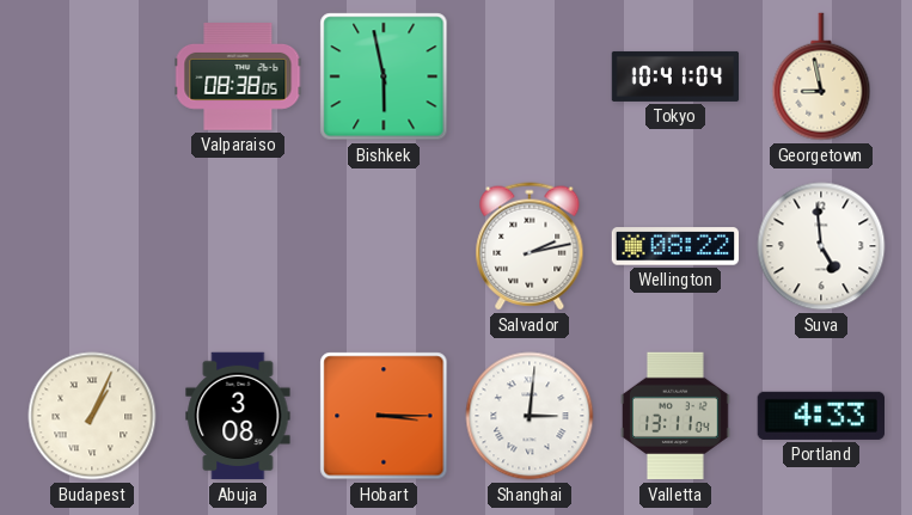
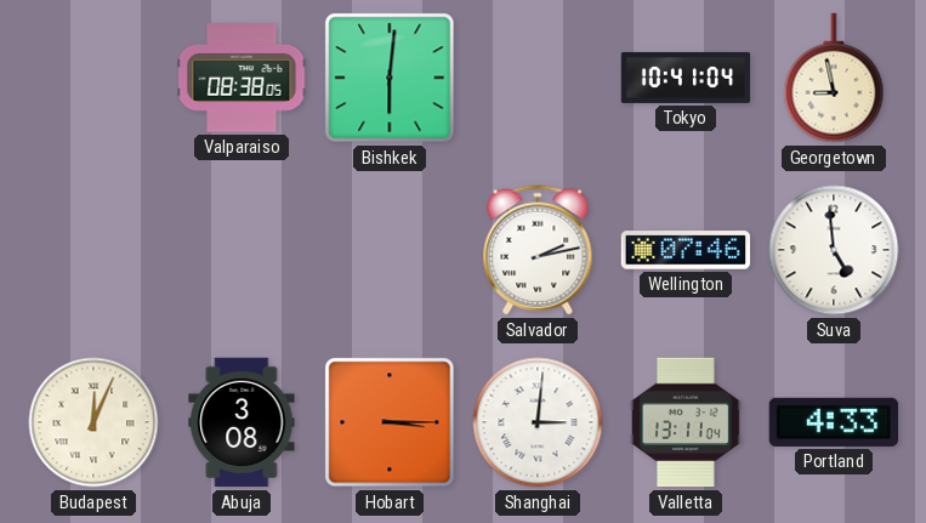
Bishkek: 5:58 -> 6:01 (390, 78)
Wellington: 08:22 -> 07:46 (686, 250)
Budapest: 1:04 -> 12:04 (93, 422)
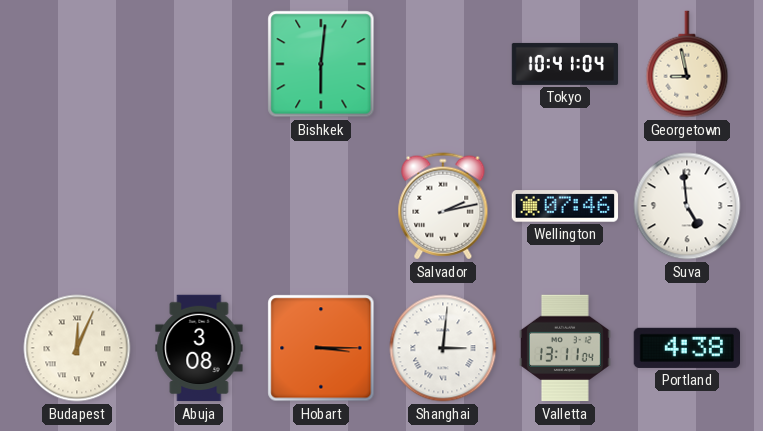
Valparaiso: 08:38 -> none (242, 79)
Portland: 4:33 -> 4:38 (686, 348)
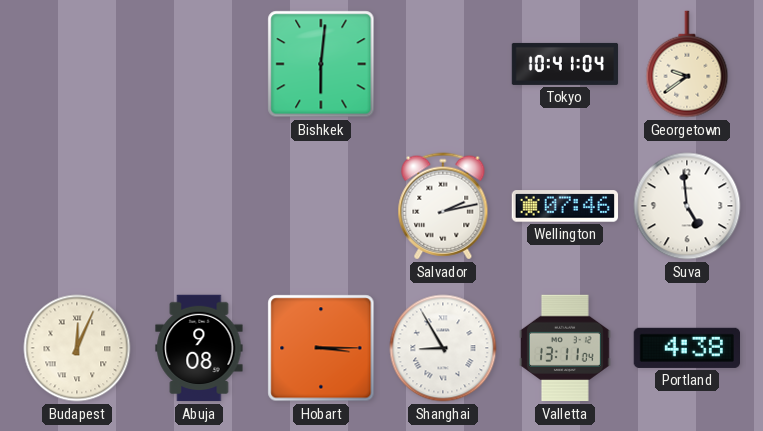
Georgetown: 8:58 -> 9:39 (687, 64)
Abuja: 3:08 -> 9:08 (199, 348)
Shanghai: 3:01 -> 8:55 (443, 348)
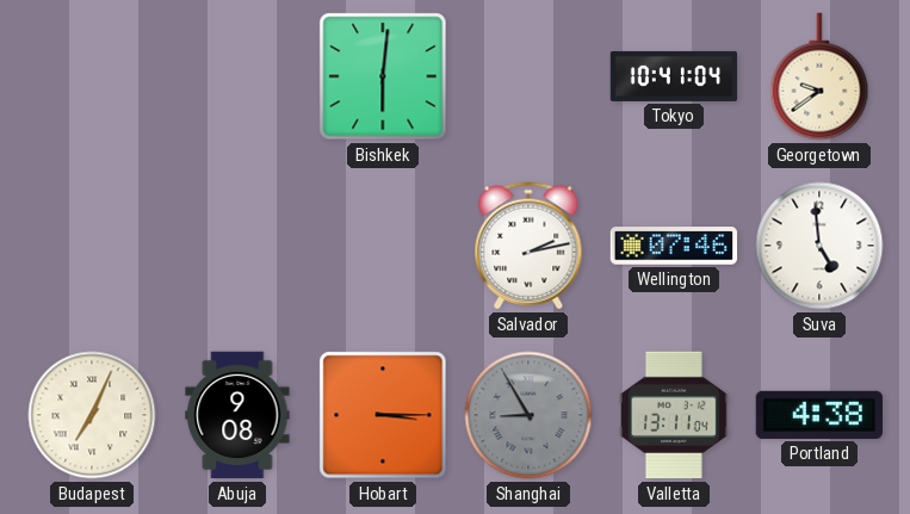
Budapest: 12:04 -> 7:04 (92, 415)
Shanghai dial: white -> grey (528, 415)
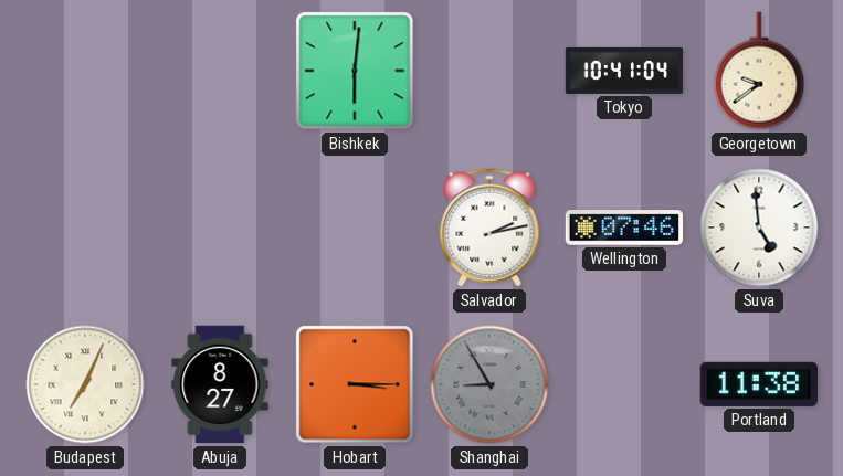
Abuja: 9:08 -> 8:27 (220, 384)
Valletta: 13:11 -> none (675, 415)
Portland: 4:38 -> 11:38 (758, 384)
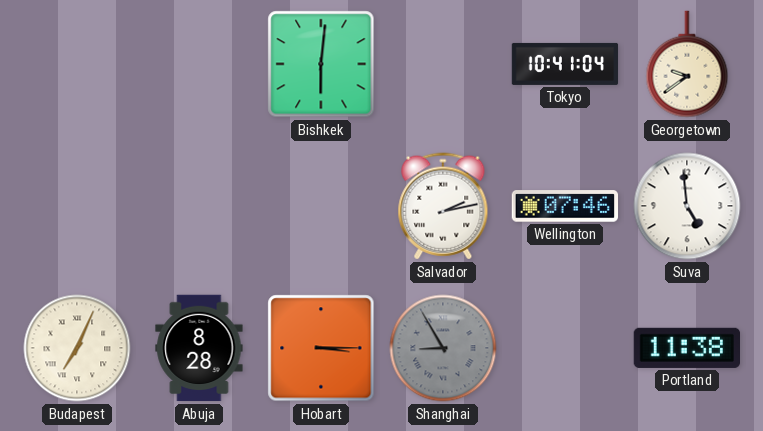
Abuja: 8:27 -> 8:28 (199, 348)
